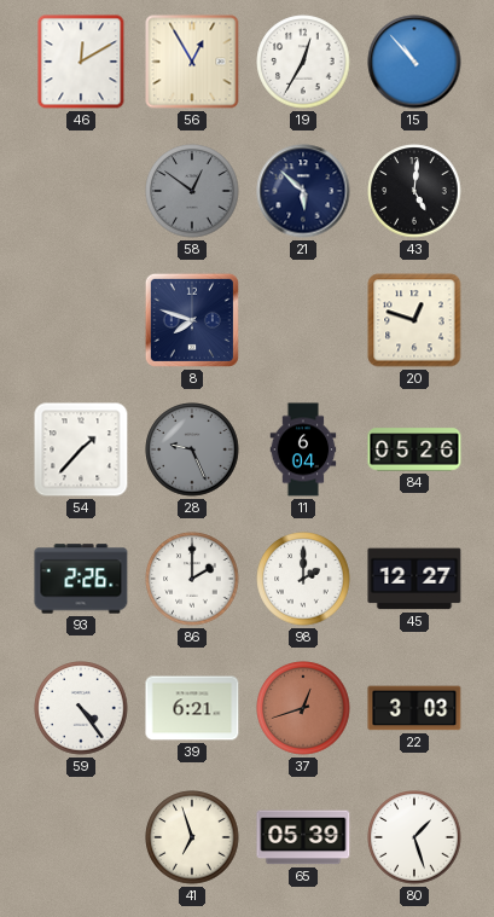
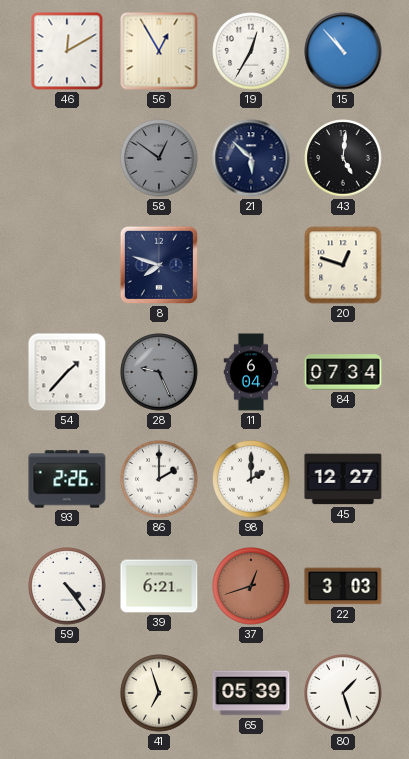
84: 05:26 -> 07:34 (343, 372)
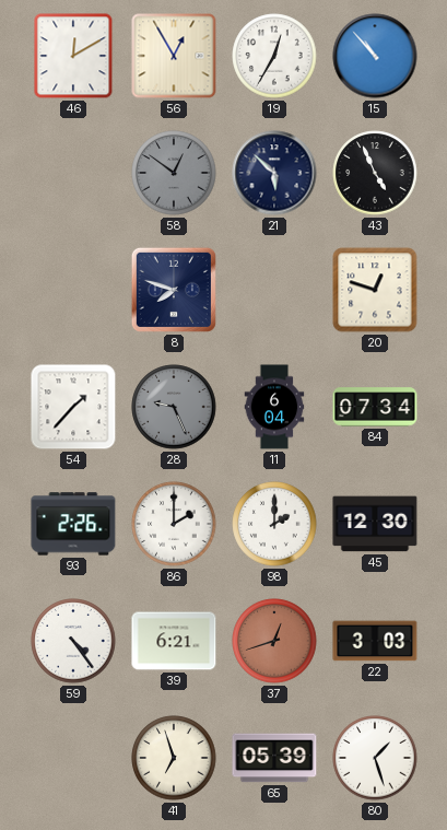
43: 5:01 -> 4:56 (375, 173)
45: 12:27 -> 12:30 (375, 524)
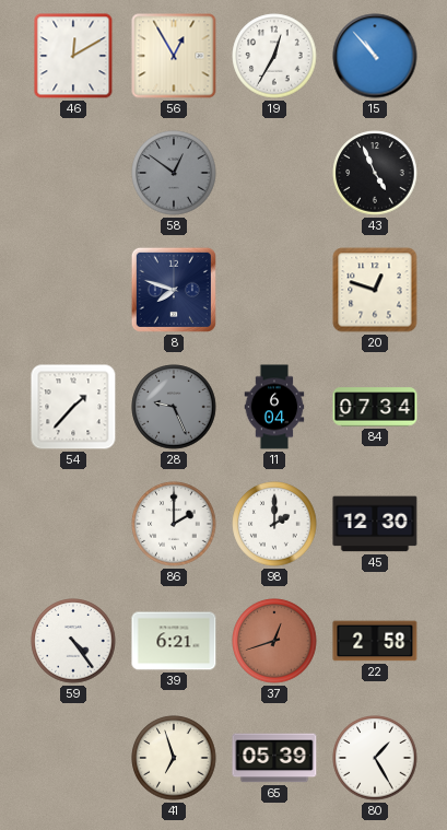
21: 5:52 -> none (274, 173)
93: 2:26 -> none (73, 524)
22: 3:03 -> 2:58 (375, 641)
80: 1:27 -> 1:25 (375, 758)
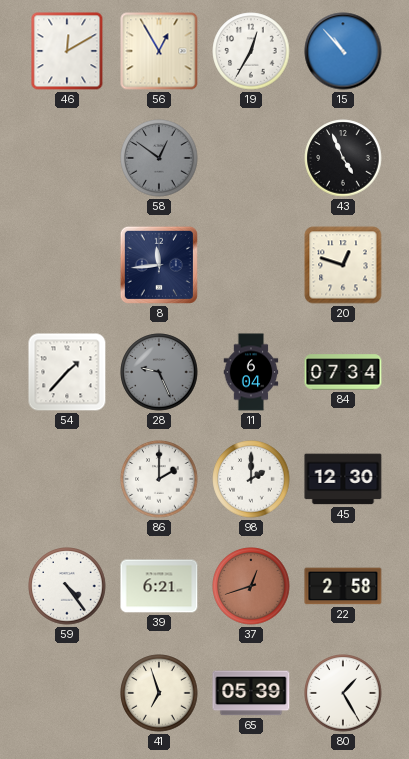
8: 7:48 -> 11:44 (159, 265)
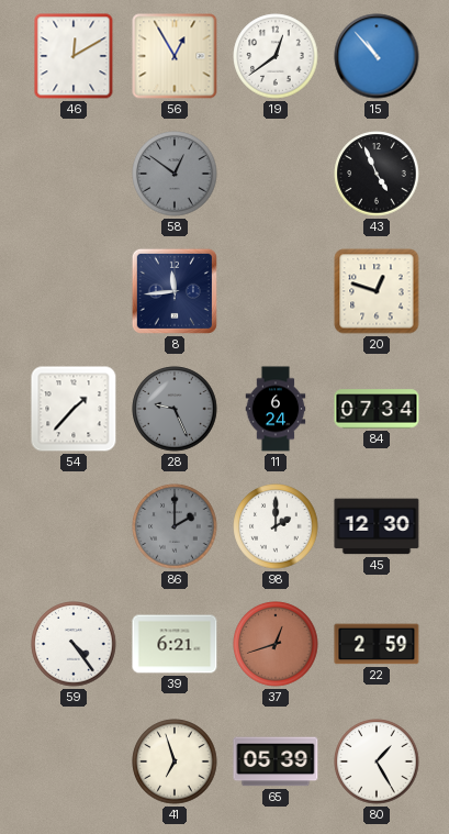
19: 12:35 -> 12:39 (276, 56)
11: 6:04 -> 6:24 (276, 409)
86 dial: white -> grey (175, 526)
22: 2:58 -> 2:59 (377, 644)
